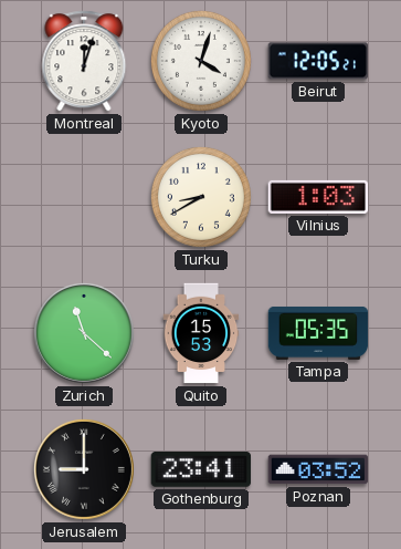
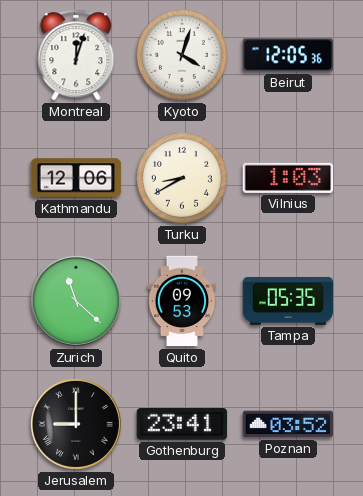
Beirut: 12:05:21 -> 12:05:36 (288, 55)
Kathmandu: none -> 12:06 (76, 178)
Quito: 15:53 -> 09:53 (182, 301)
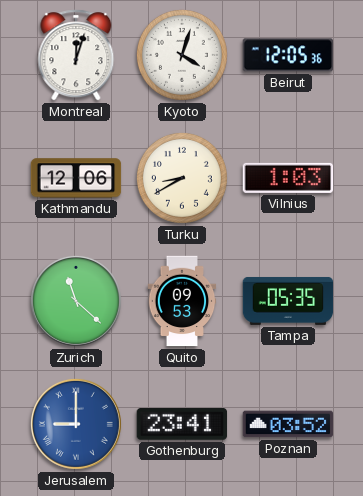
Jerusalem dial: black -> blue (76, 424)
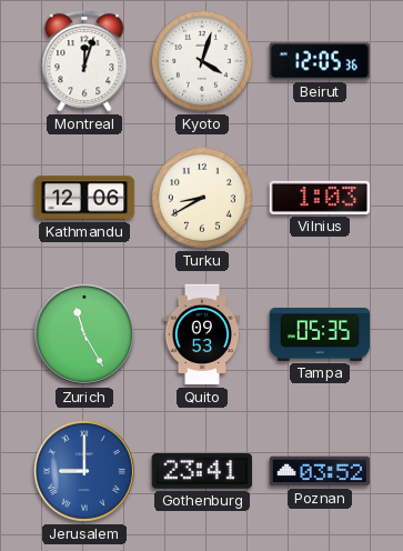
Zurich: 11:22 -> 11:25 (84, 334)
